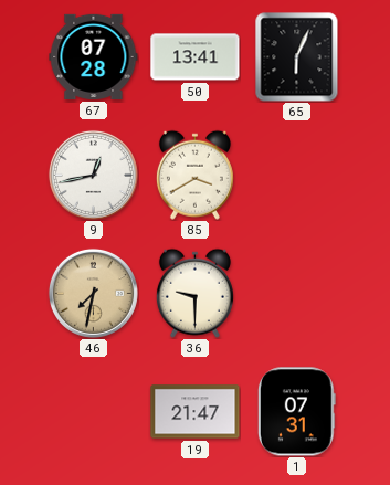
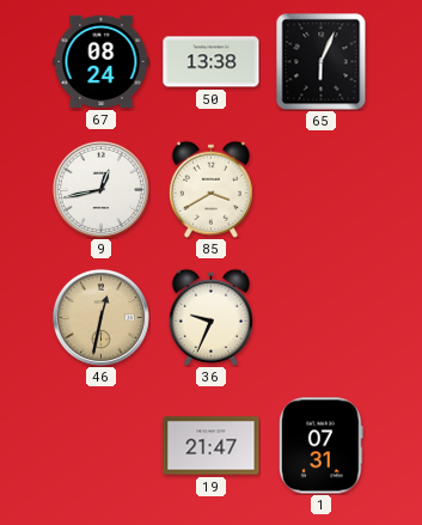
67: 07:28 -> 08:24 (102, 61)
50: 13:41 -> 13:38 (212, 62)
46: 7:32 -> 12:32 (100, 317)
36: 9:30 -> 9:34 (210, 317)
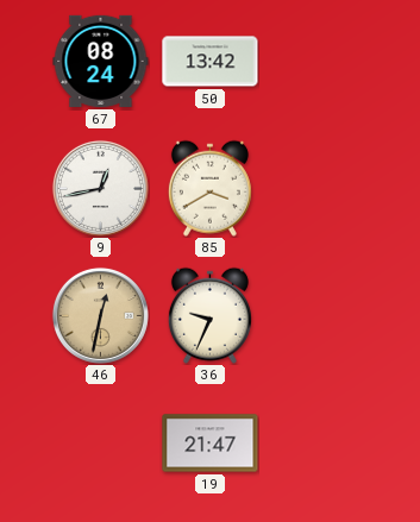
50: 13:38 -> 13:42 (211, 62)
65: 6:04 -> none (322, 61)
1: 07:31 -> none (320, 446)
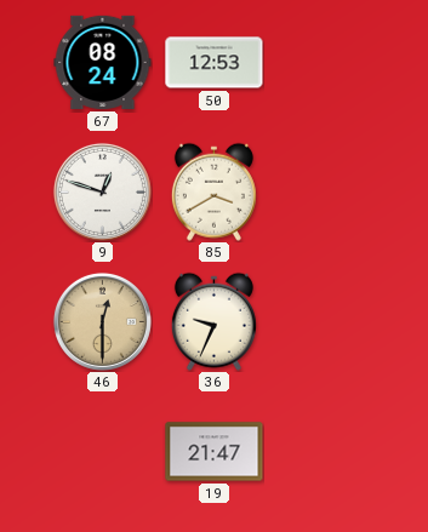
50: 13:42 -> 12:53 (215, 63)
9: 12:43 -> 12:48 (102, 191)
46: 12:32 -> 12:30 (102, 321)
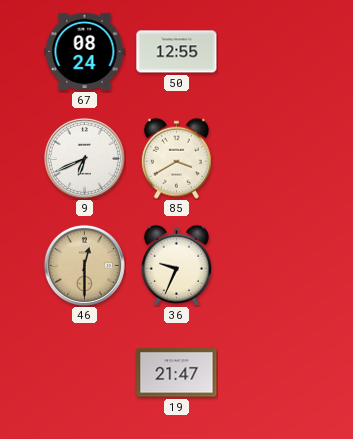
50: 12:53 -> 12:55 (177, 52)
9: 12:48 -> 6:41 (84, 158)
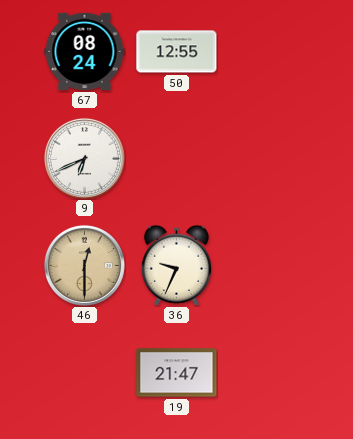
85: 3:40 -> none (176, 158)
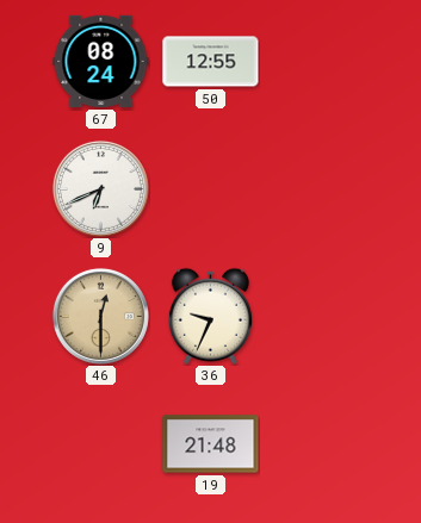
19: 21:47 -> 21:48 (211, 444)
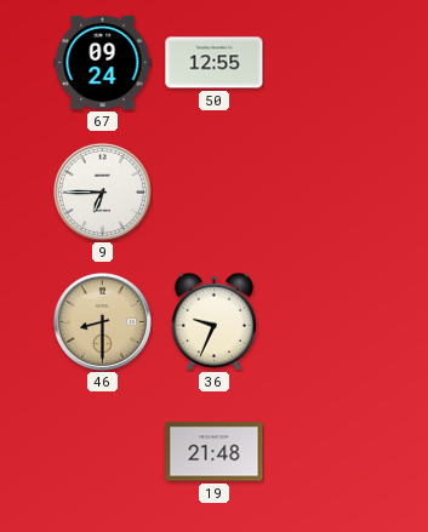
67: 08:24 -> 09:24 (103, 62)
9: 6:41 -> 6:45 (102, 191)
46: 12:30 -> 8:30 (102, 321)
